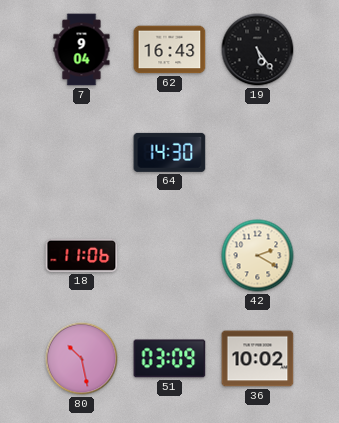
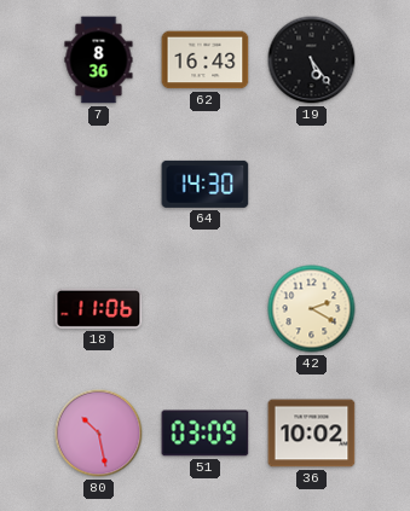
7: 9:04 -> 8:36 (99, 60)
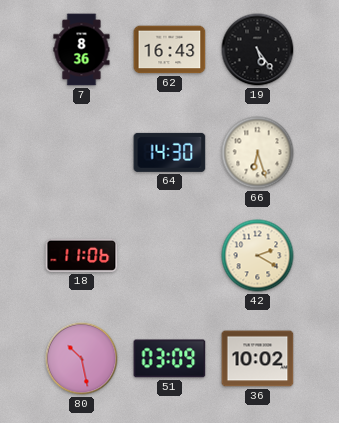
66: none -> 6:27 (258, 153)
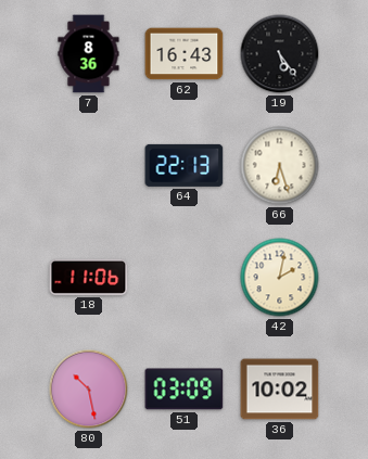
64: 14:30 -> 22:13 (185, 165)
42: 2:20 -> 2:02 (280, 278)
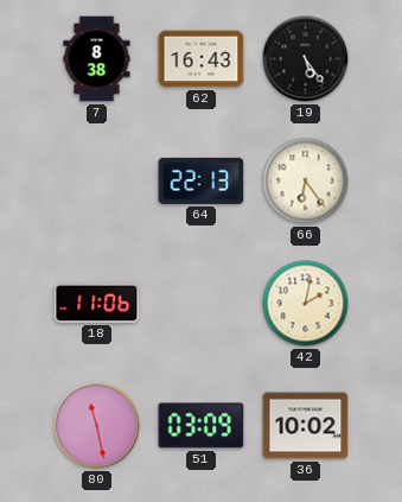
7: 8:36 -> 8:38 (97, 59)
66: 6:27 -> 6:24 (306, 182)
80: 10:28 -> 11:28 (97, 426)
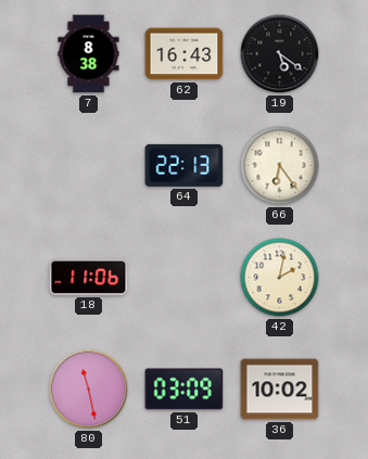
19: 5:24 -> 5:21 (280, 54)
